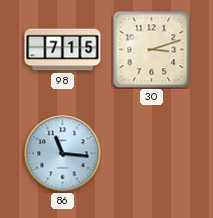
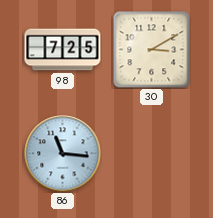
98: 7:15 -> 7:25 (63, 50)
30: 3:12 -> 3:10 (151, 49)
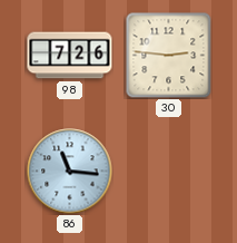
98: 7:25 -> 7:26 (70, 56)
30: 3:10 -> 2:46 (168, 55)
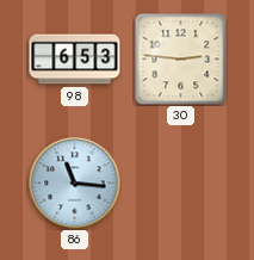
98: 7:26 -> 6:53 (75, 60)
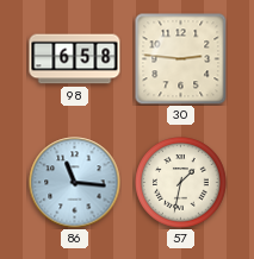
98: 6:53 -> 6:58 (75, 59)
57: none -> 1:32 (181, 183)
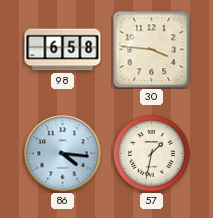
30: 2:46 -> 3:46 (151, 49)
86: 11:16 -> 4:16 (63, 154)
